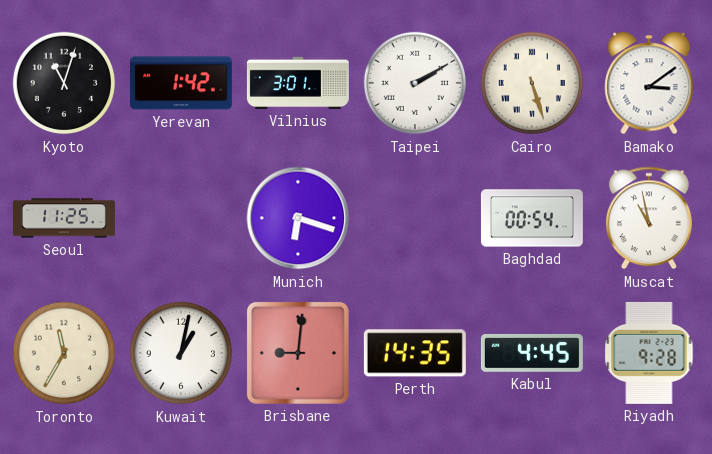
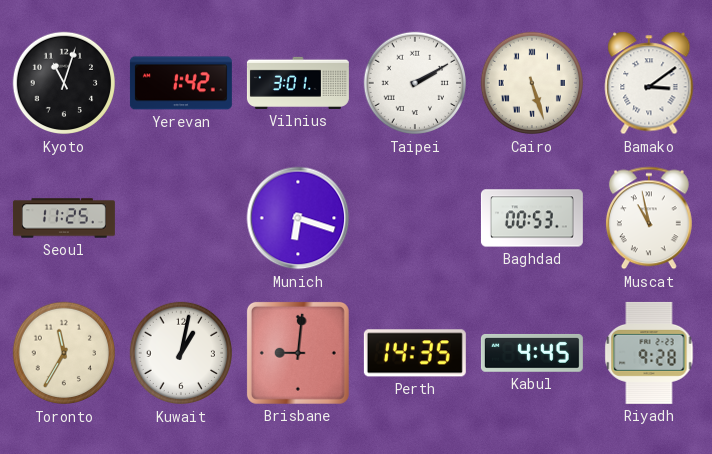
Baghdad: 00:54 -> 00:53 (532, 218)
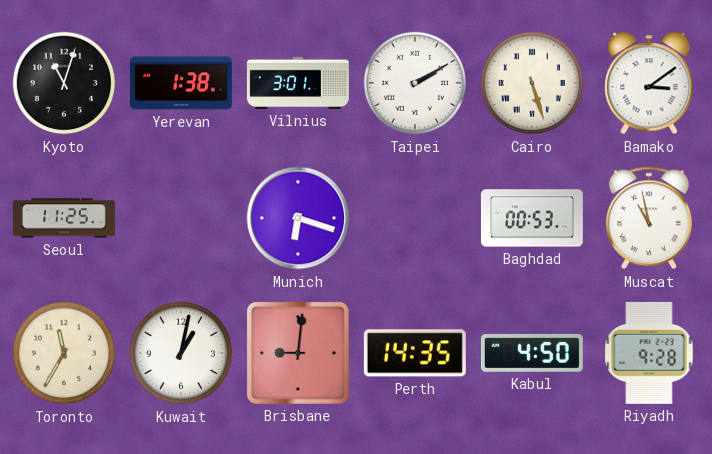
Yerevan: 1:42 -> 1:38 (181, 83)
Kabul: 4:45 -> 4:50 (532, 353)
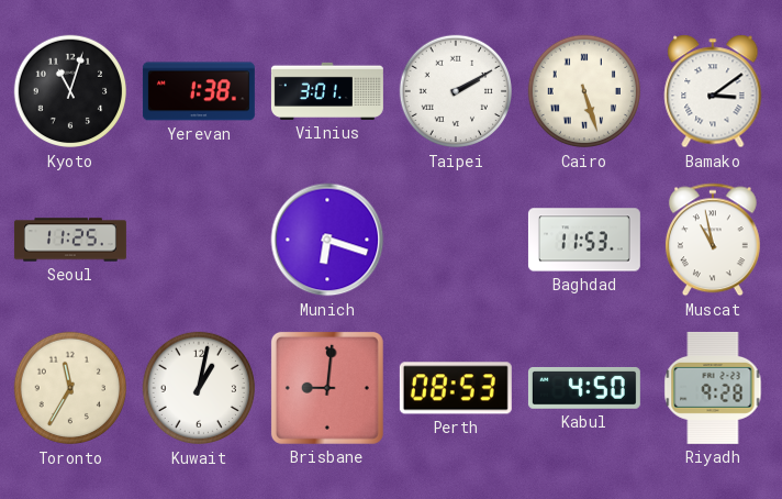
Baghdad: 00:53 -> 11:53 (584, 240)
Perth: 14:35 -> 08:53 (456, 388)
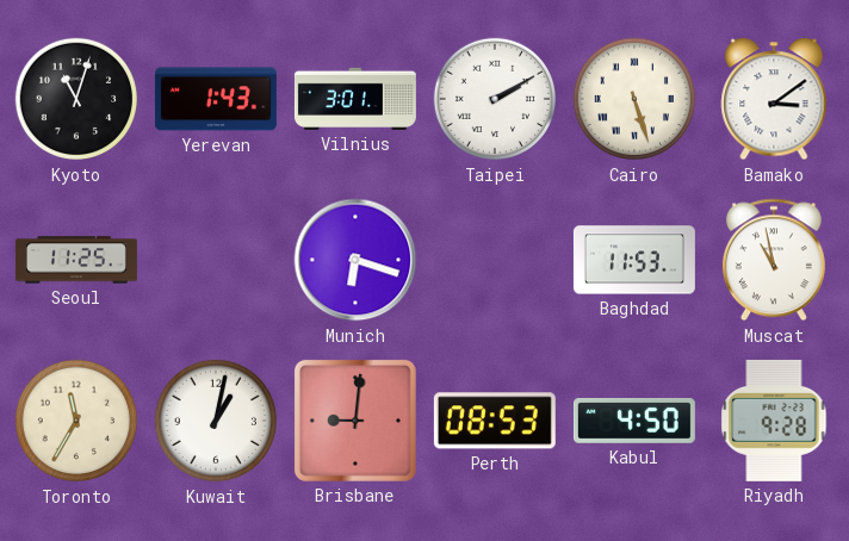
Yerevan: 1:38 -> 1:43 (216, 99)
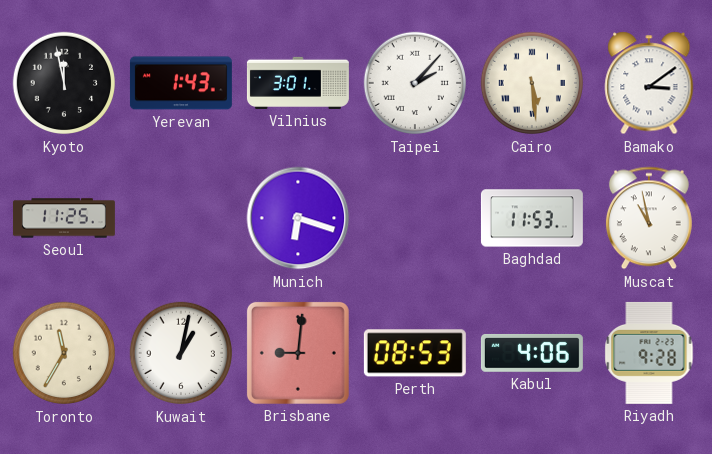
Kyoto: 11:03 -> 11:58 (64, 83)
Taipei: 2:10 -> 2:07 (415, 83)
Cairo: 5:27 -> 5:29 (532, 83)
Kabul: 4:50 -> 4:06 (532, 353)
